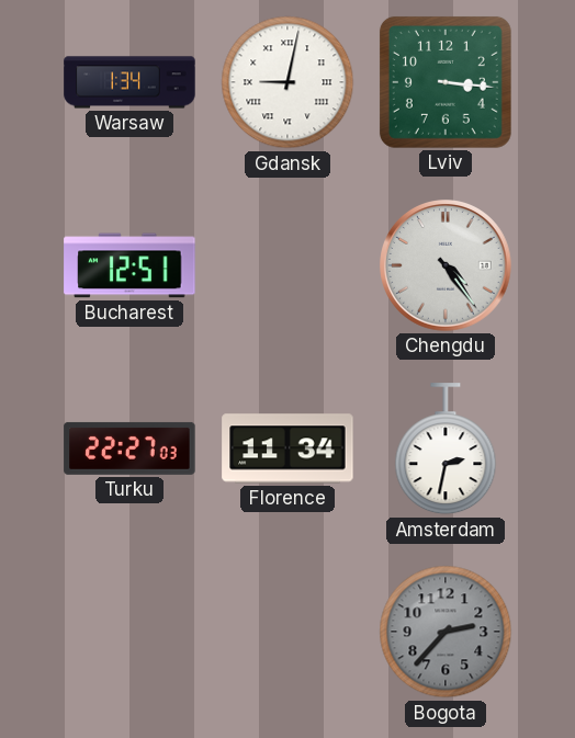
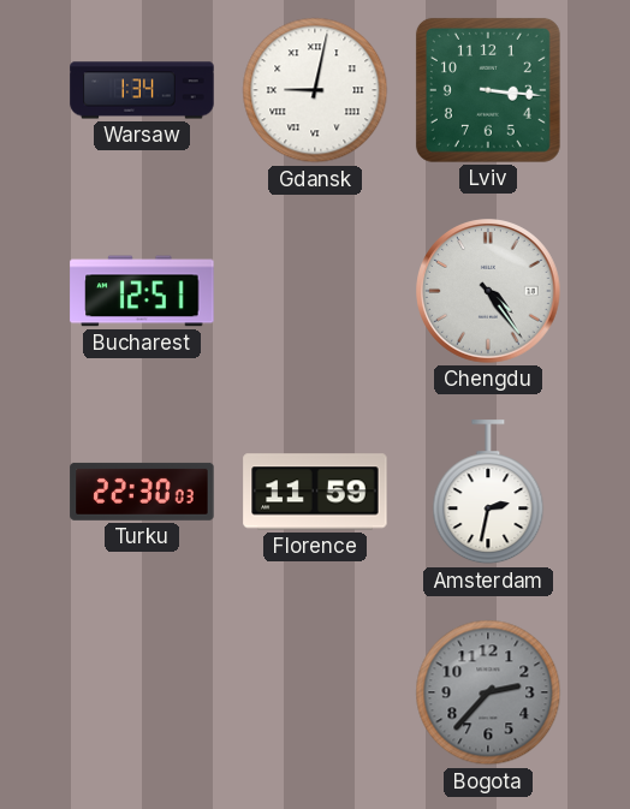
Turku: 22:27 -> 22:30 (142, 492)
Florence: 11:34 -> 11:59 (315, 492)
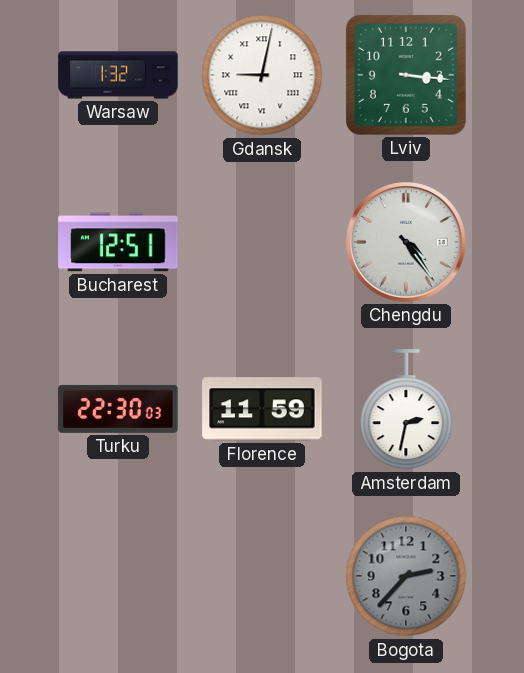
Warsaw: 1:34 -> 1:32 (118, 75)
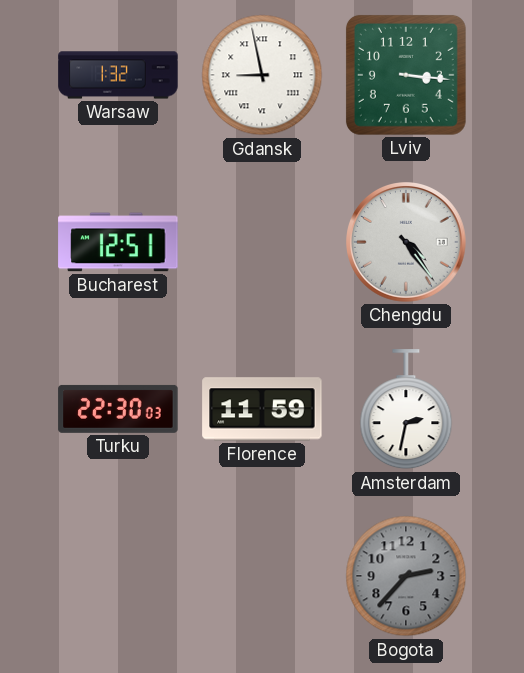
Gdansk: 9:02 -> 8:58 (262, 75)
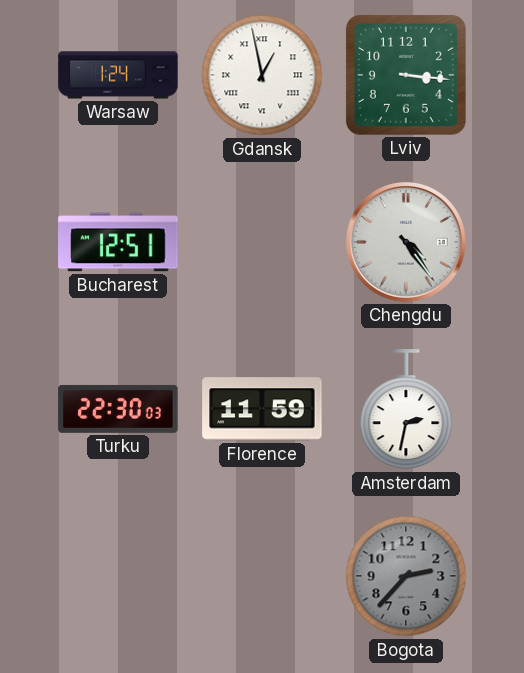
Warsaw: 1:32 -> 1:24 (118, 75)
Gdansk: 8:58 -> 12:58 (262, 75)
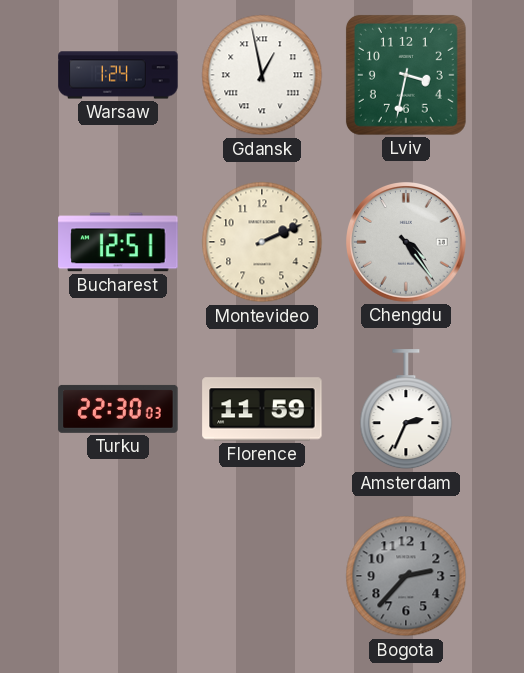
Lviv: 3:16 -> 3:32 (406, 75)
Montevideo: none -> 2:11 (262, 242)
Amsterdam: 2:32 -> 2:34 (406, 410)
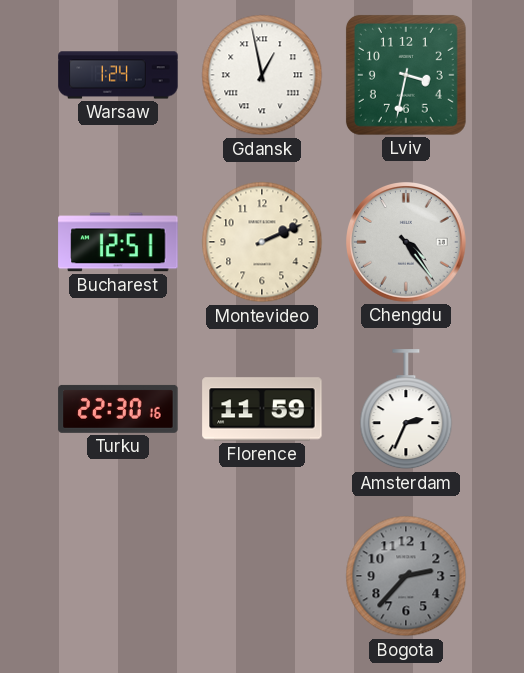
Turku: 22:30:03 -> 22:30:16 (118, 409)
